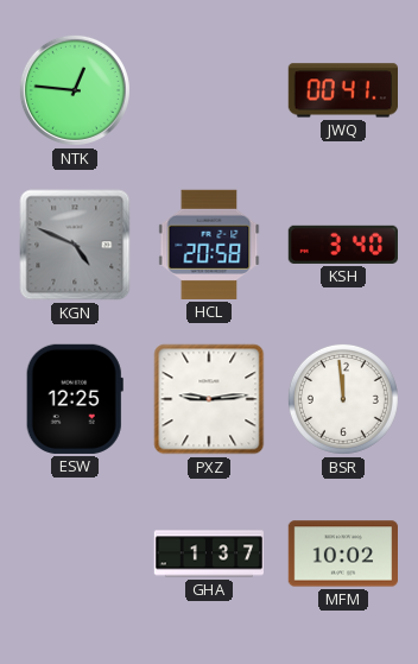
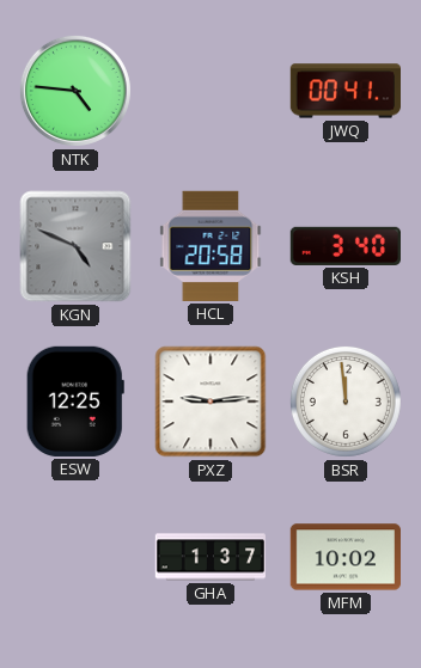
NTK: 12:46 -> 4:46 (75, 91)
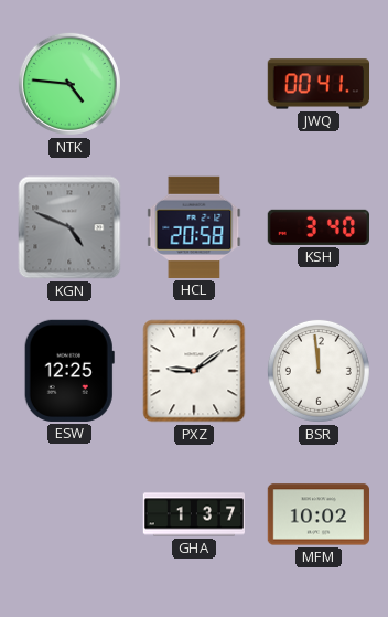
PXZ: 9:14 -> 9:09 (194, 371)
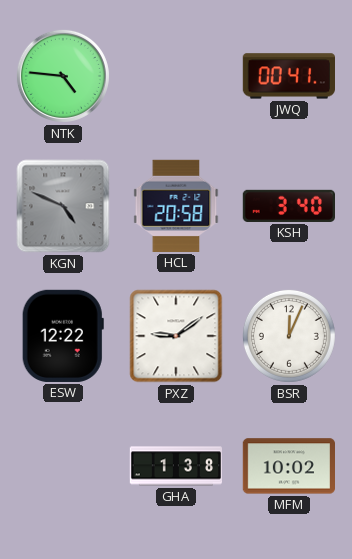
ESW: 12:25 -> 12:22 (63, 336)
BSR: 11:59 -> 12:04 (289, 336)
GHA: 1:37 -> 1:38 (176, 466)
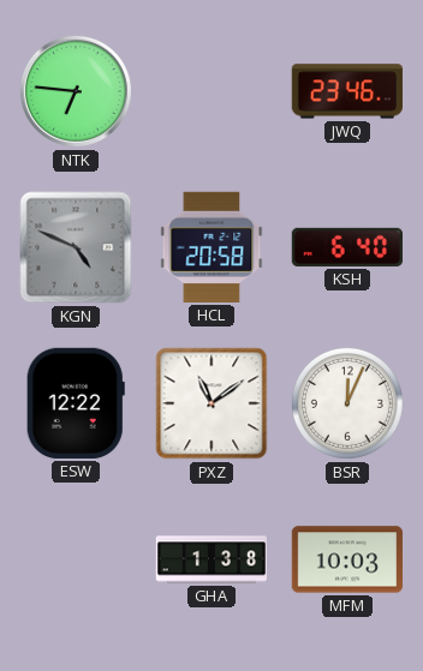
NTK: 4:46 -> 6:46 (76, 91)
JWQ: 00:41 -> 23:46 (346, 91)
KSH: 3:40 -> 6:40 (346, 247)
PXZ: 9:09 -> 11:09 (211, 403)
MFM: 10:02 -> 10:03 (346, 559)
